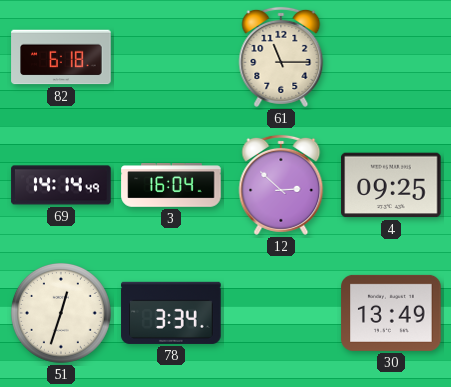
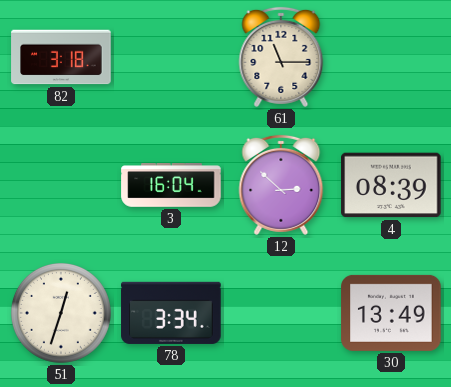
82: 6:18 -> 3:18 (61, 57)
69: 14:14 -> none (61, 185)
4: 09:25 -> 08:39 (391, 185)
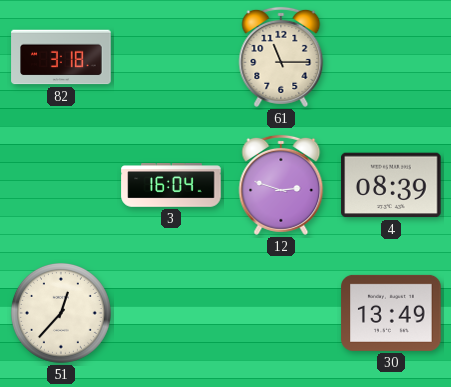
12: 2:52 -> 2:48 (281, 185)
51: 12:33 -> 12:37 (61, 313)
78: 3:34 -> none (171, 313)
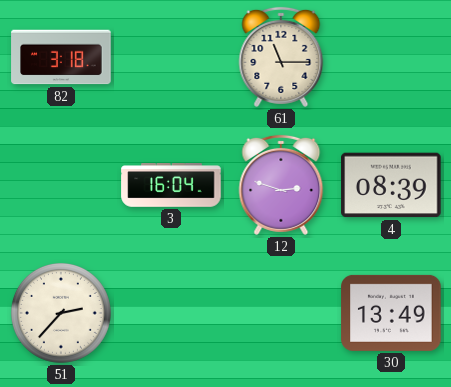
51: 12:37 -> 2:37 (61, 313)
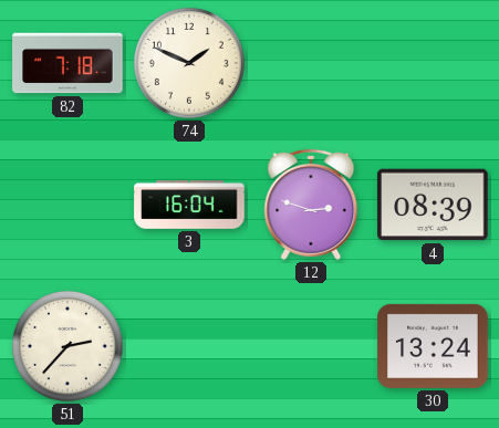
82: 3:18 -> 7:18 (67, 63)
74: none -> 1:49 (189, 63)
61: 11:15 -> none (281, 57)
30: 13:49 -> 13:24 (433, 346)
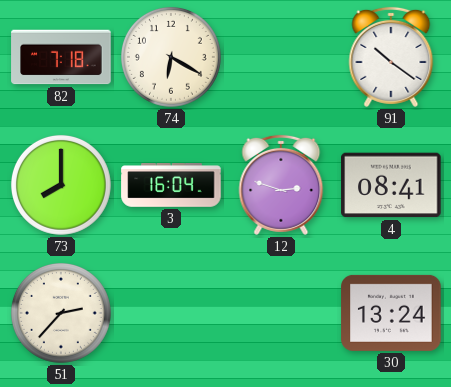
74: 1:49 -> 6:20 (171, 57)
91: none -> 10:21 (391, 57)
73: none -> 8:00 (61, 185)
4: 08:39 -> 08:41 (391, 185)
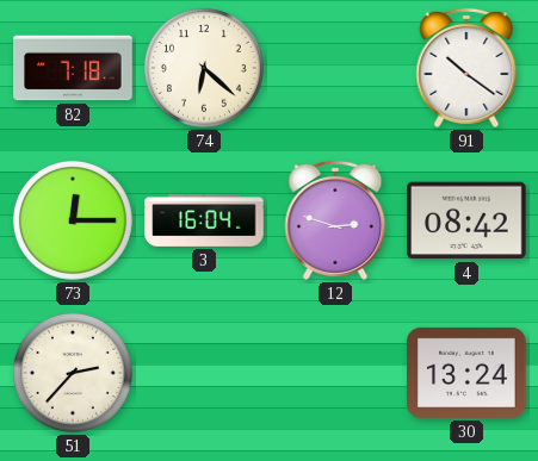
74: 6:20 -> 6:22 (204, 68)
73: 8:00 -> 12:15 (73, 220)
4: 08:41 -> 08:42 (466, 220)
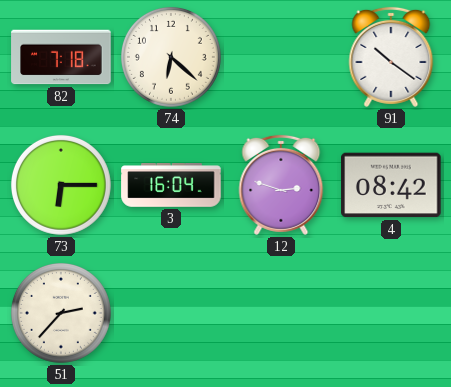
73: 12:15 -> 6:15 (61, 185)
30: 13:24 -> none (466, 373)
